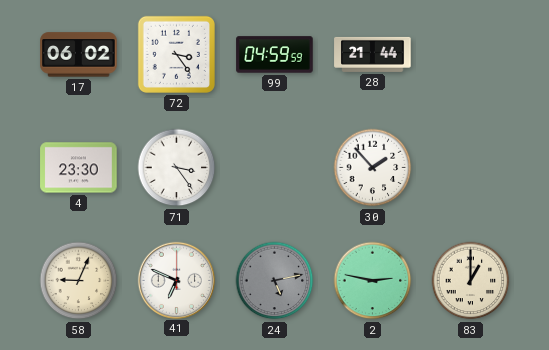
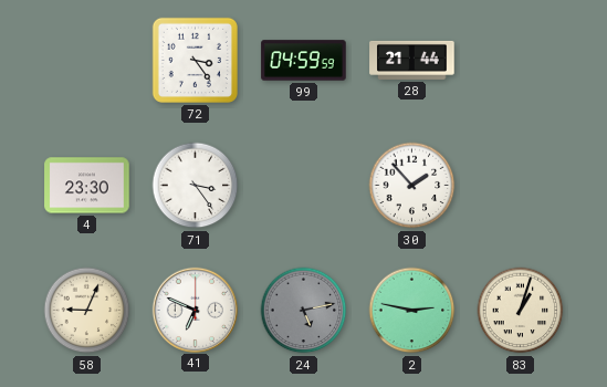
17: 06:02 -> none (79, 55)
83: 1:00 -> 1:03 (521, 311)
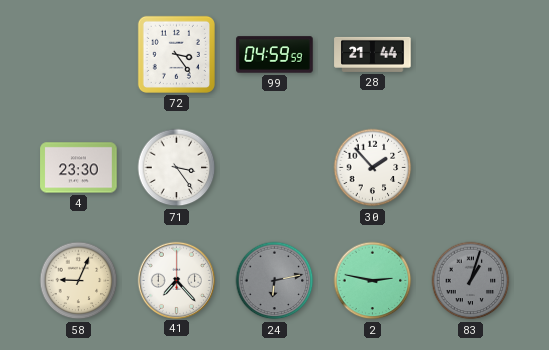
41: 6:49 -> 7:23 (176, 280)
24: 5:13 -> 6:13 (275, 281)
83 dial: cream -> grey (471, 281)
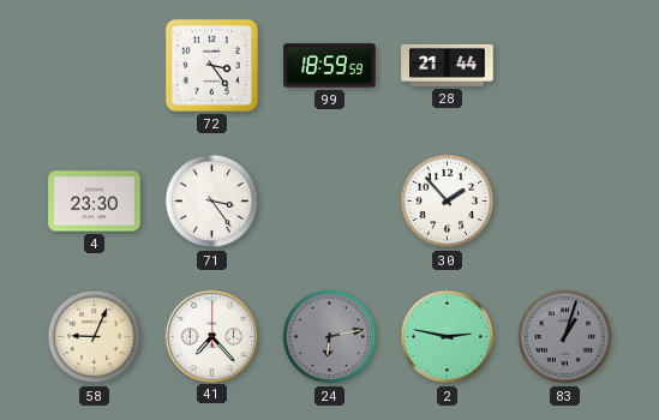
99: 04:59 -> 18:59 (330, 66)
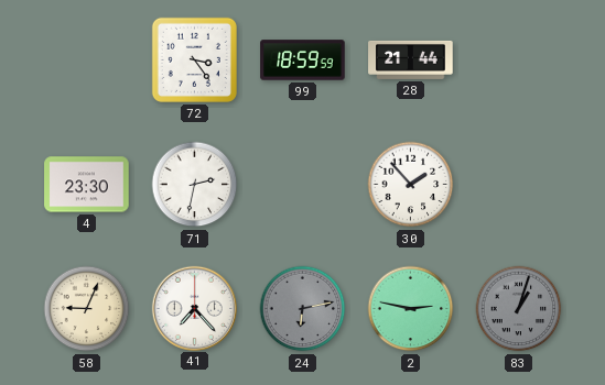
71: 3:24 -> 2:32 (195, 185)
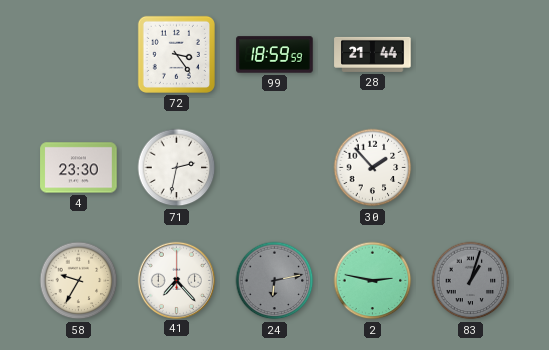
58: 9:04 -> 9:35 (79, 281)
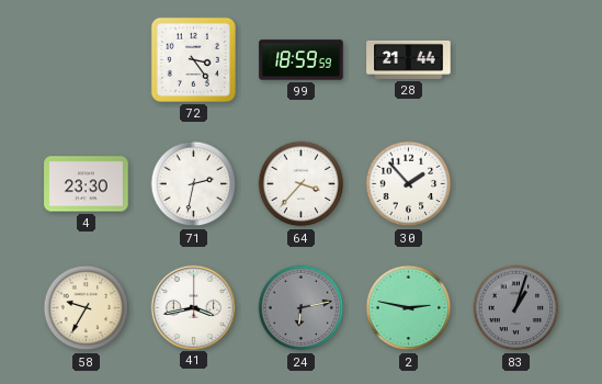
64: none -> 3:37 (302, 184)
41: 7:23 -> 3:43 (193, 307)
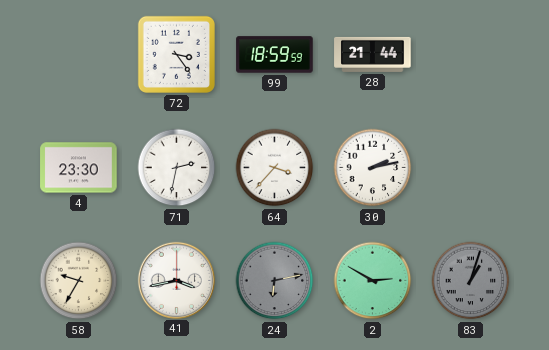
30: 1:53 -> 2:13 (373, 168)
2: 2:47 -> 2:50 (373, 281)
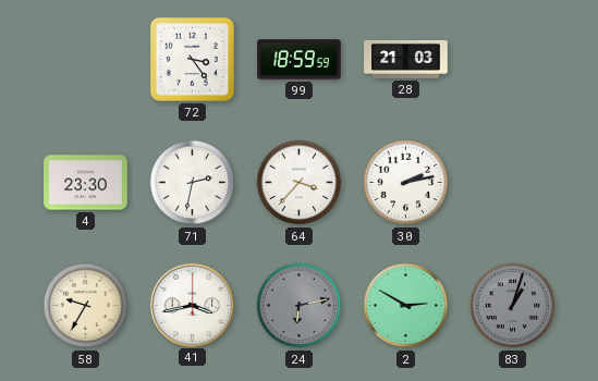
28: 21:44 -> 21:03 (406, 59)
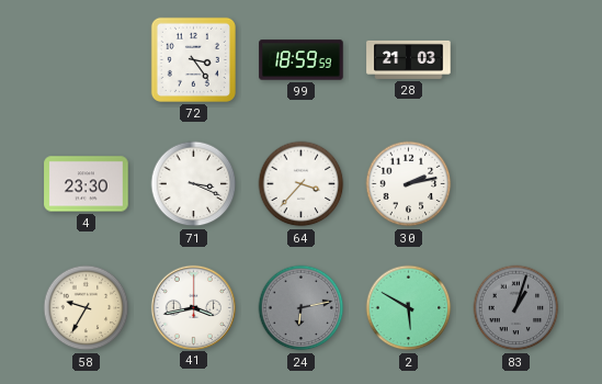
71: 2:32 -> 3:19 (194, 184)
2: 2:50 -> 5:50 (409, 308)
